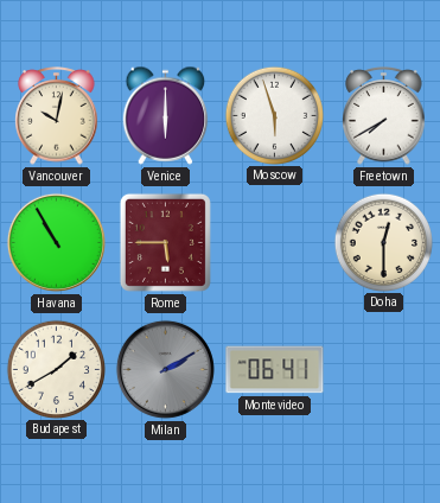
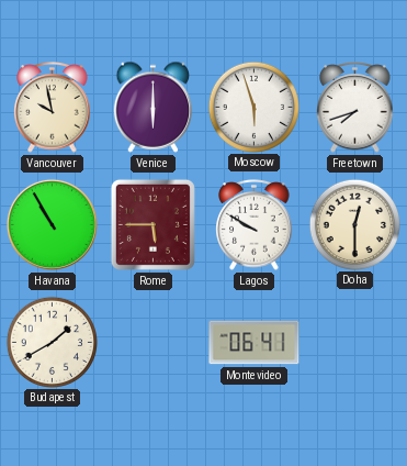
Vancouver: 10:02 -> 9:58 (53, 108)
Freetown: 7:40 -> 7:42 (355, 108)
Lagos: none -> 9:50 (255, 225)
Milan: 2:10 -> none (165, 369)
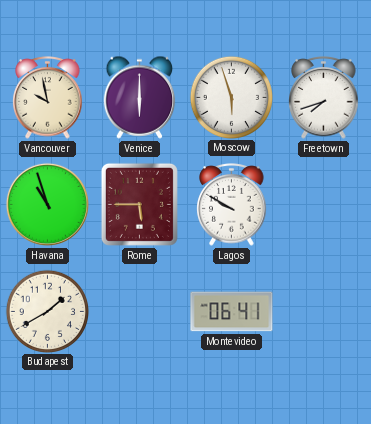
Havana: 10:55 -> 10:57 (47, 204)
Doha: 12:30 -> none (354, 224)
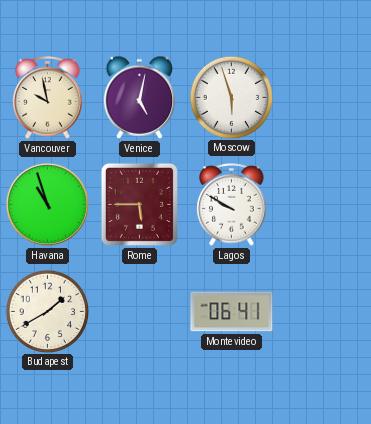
Venice: 6:00 -> 5:02 (140, 97)
Freetown: 7:42 -> none (324, 98)
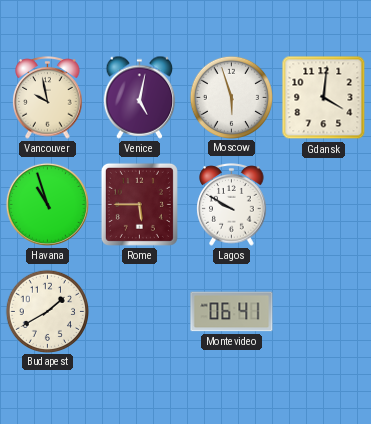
Gdansk: none -> 4:01 (324, 98)
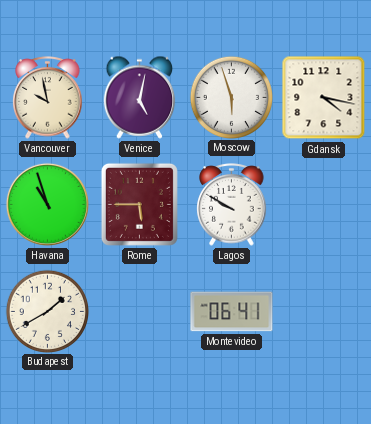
Gdansk: 4:01 -> 4:17 (324, 98)
